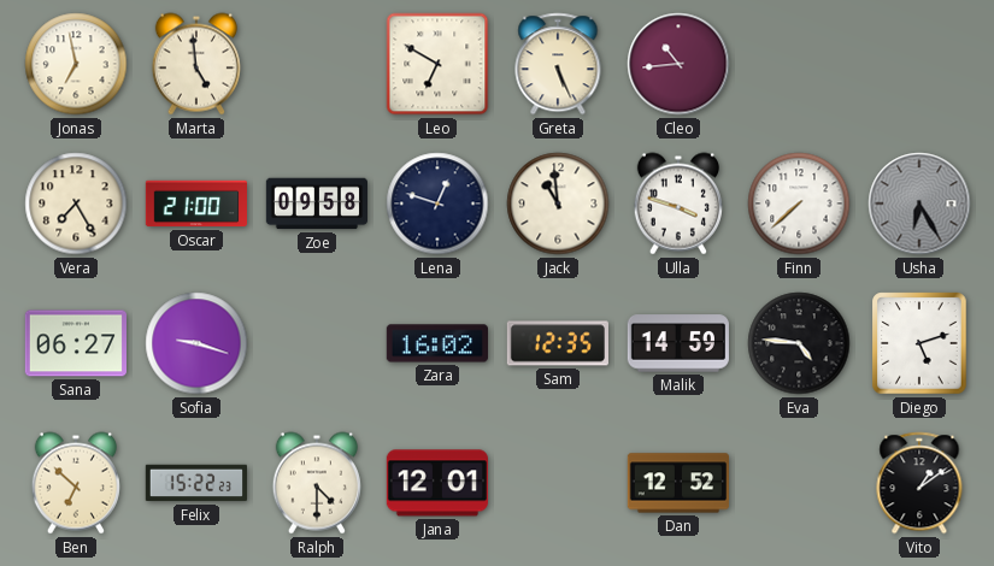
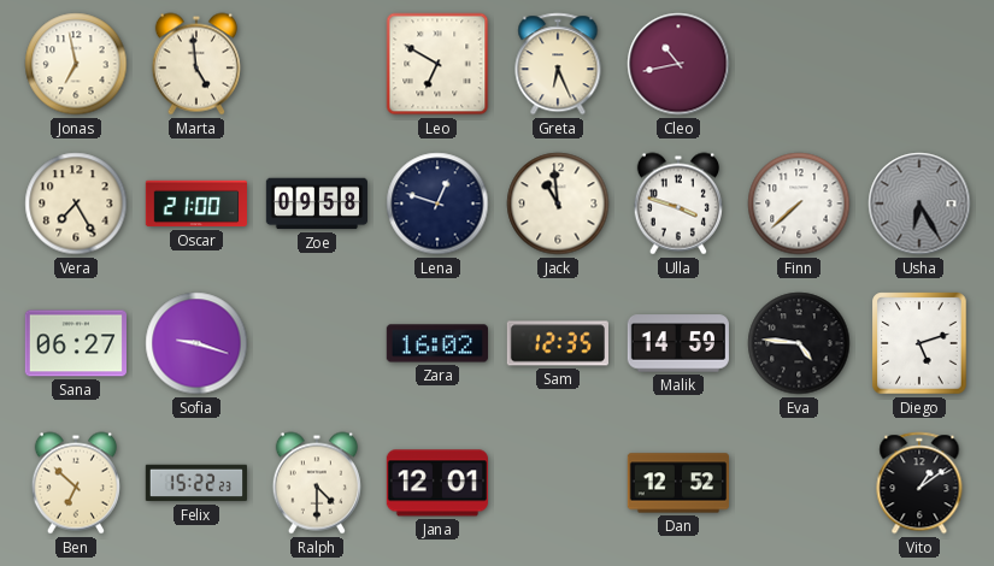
Greta: 5:26 -> 6:26 (558, 64)
Cleo: 10:44 -> 10:43 (678, 64)
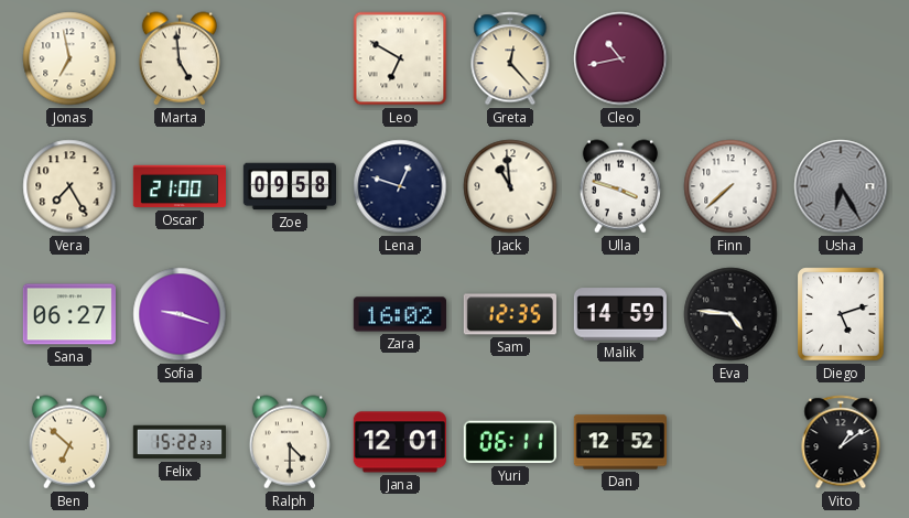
Greta: 6:26 -> 12:23 (510, 58)
Yuri: none -> 06:11 (510, 442)
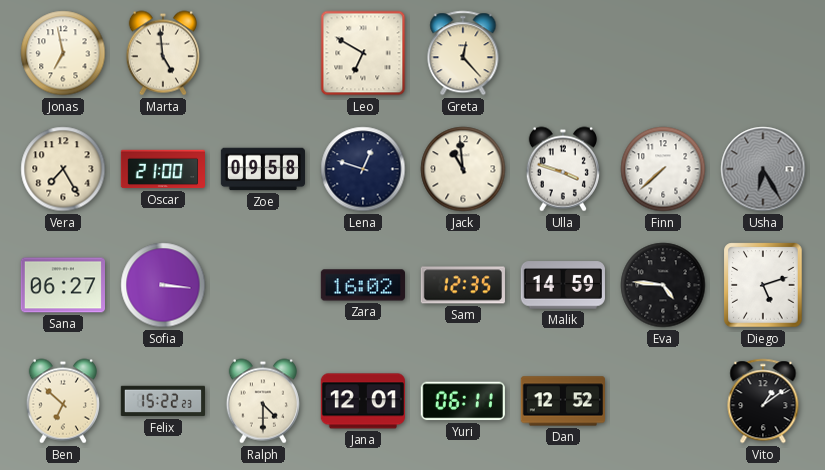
Cleo: 10:43 -> none (620, 58)
Sofia: 9:18 -> 3:16 (163, 285)
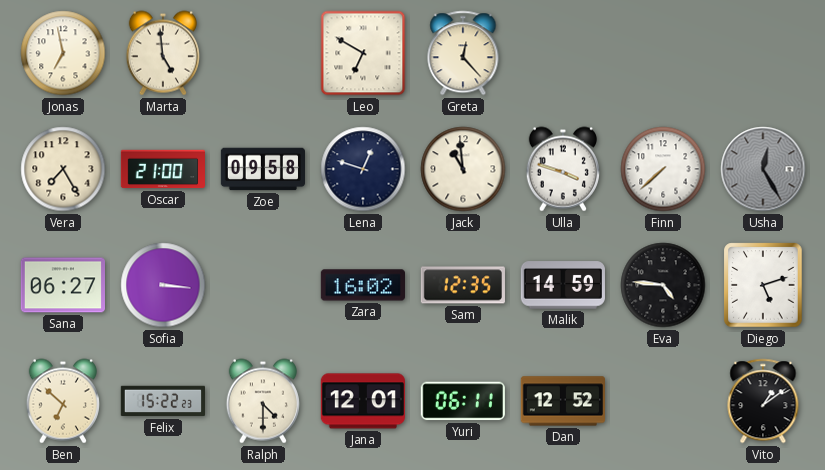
Usha: 6:25 -> 12:25 (763, 169)
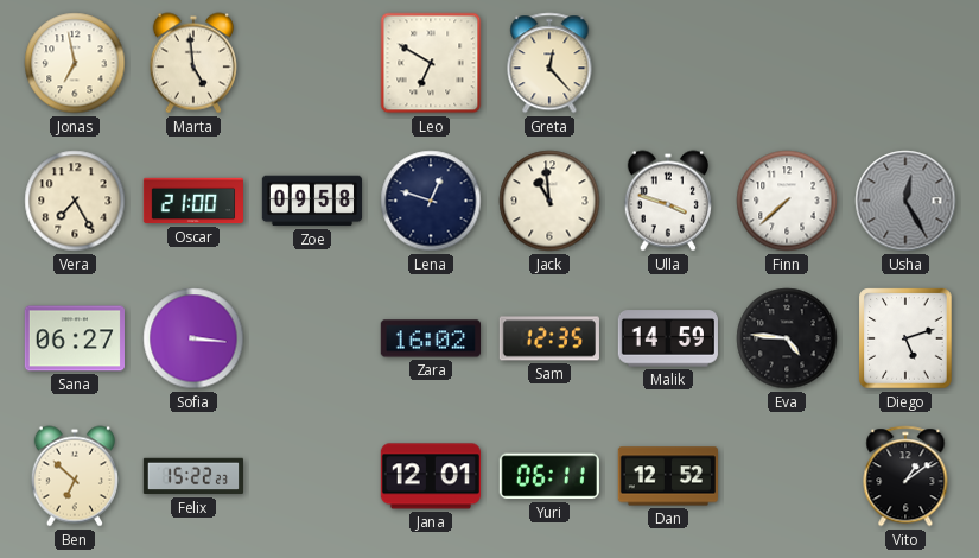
Ralph: 4:30 -> none (263, 401)
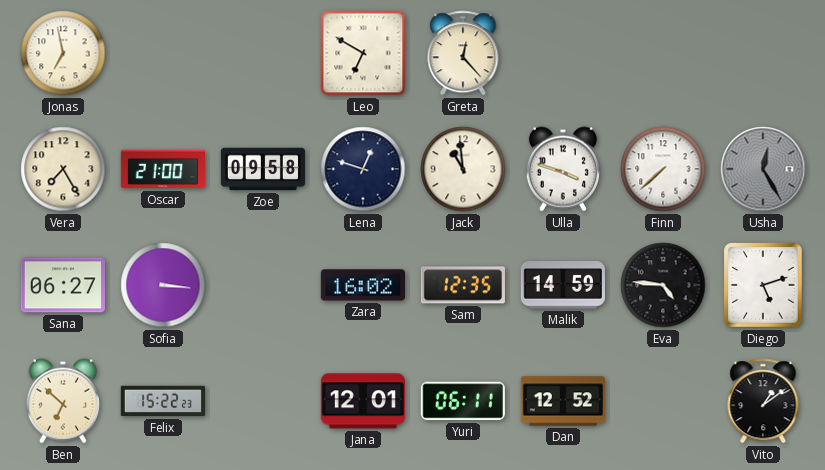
Marta: 4:59 -> none (193, 63)
